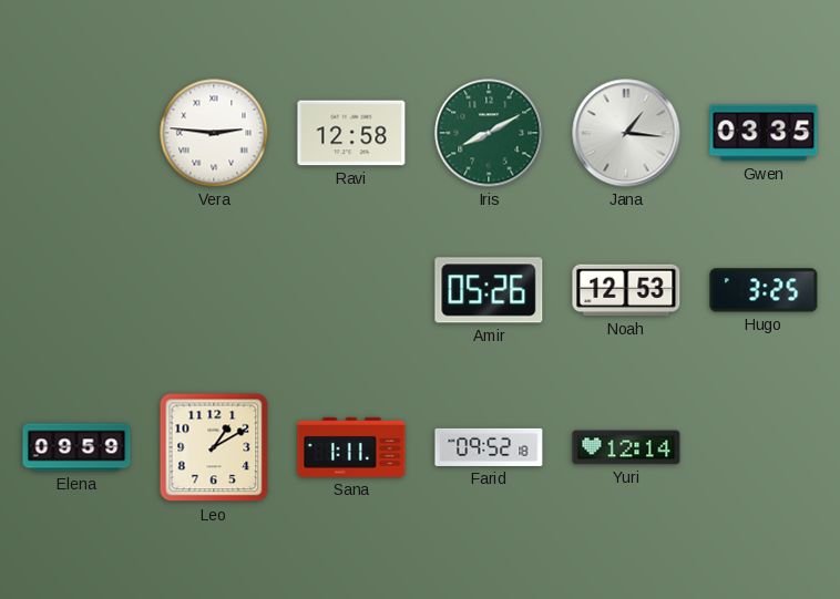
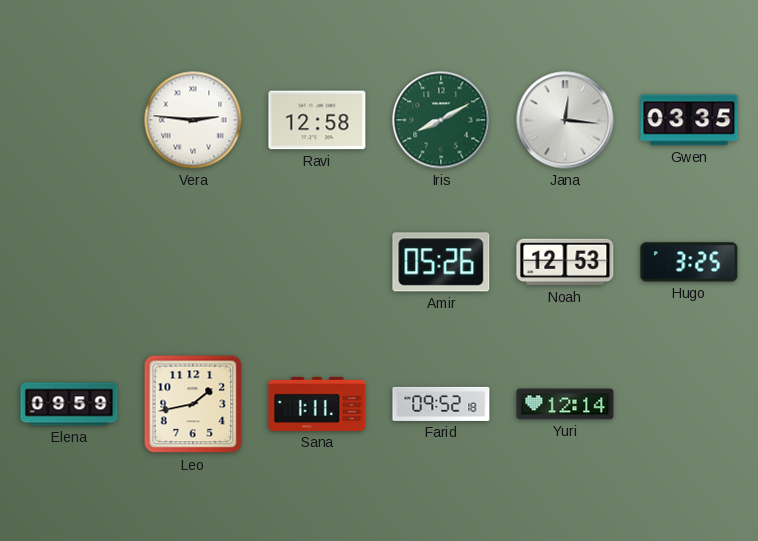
Jana: 1:16 -> 12:16 (565, 120)
Leo: 1:10 -> 1:43 (193, 404)
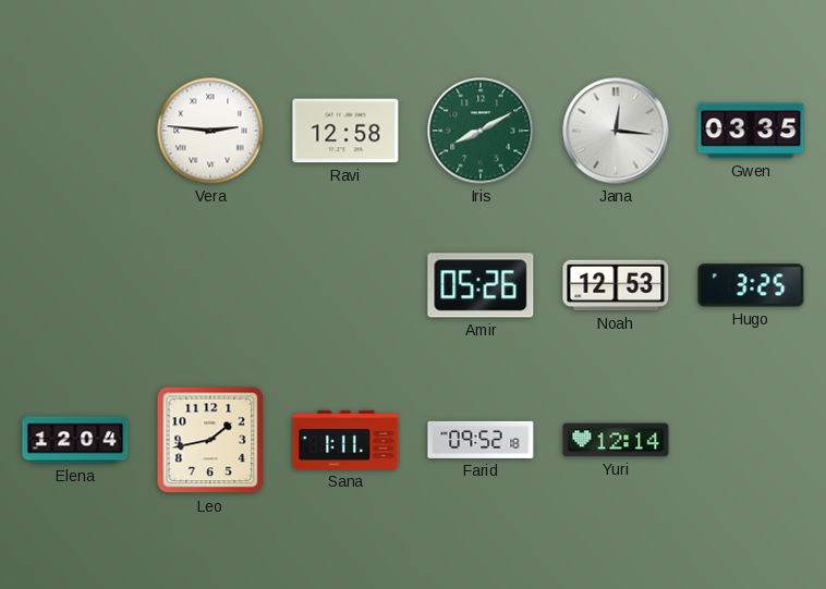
Elena: 09:59 -> 12:04 (75, 440)
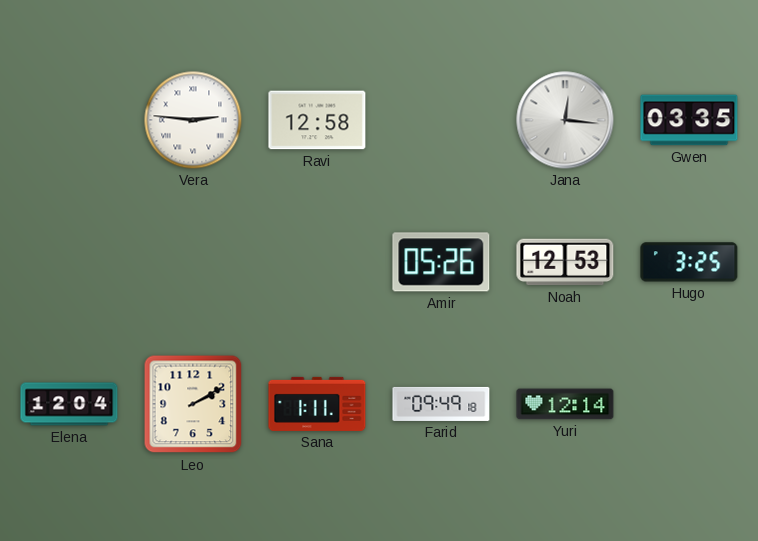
Iris: 8:10 -> none (481, 131)
Leo: 1:43 -> 2:10 (193, 404)
Farid: 09:52 -> 09:49 (441, 404)
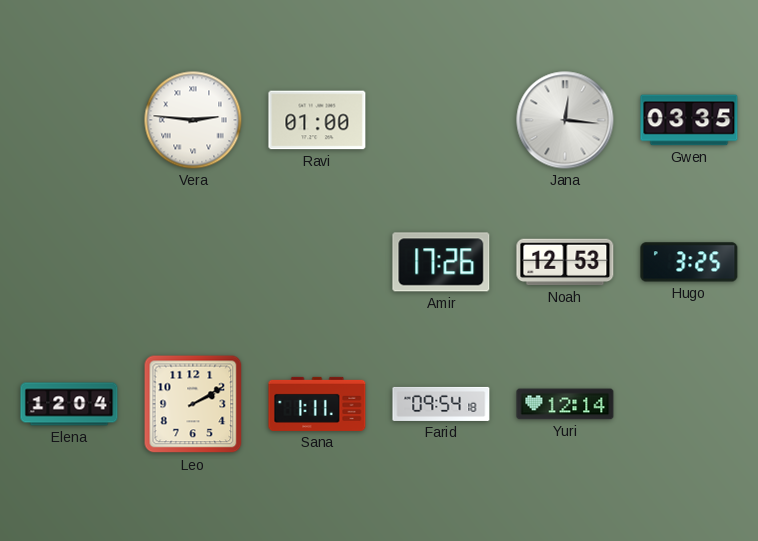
Ravi: 12:58 -> 01:00 (317, 120)
Amir: 05:26 -> 17:26 (441, 262)
Farid: 09:49 -> 09:54 (441, 404)
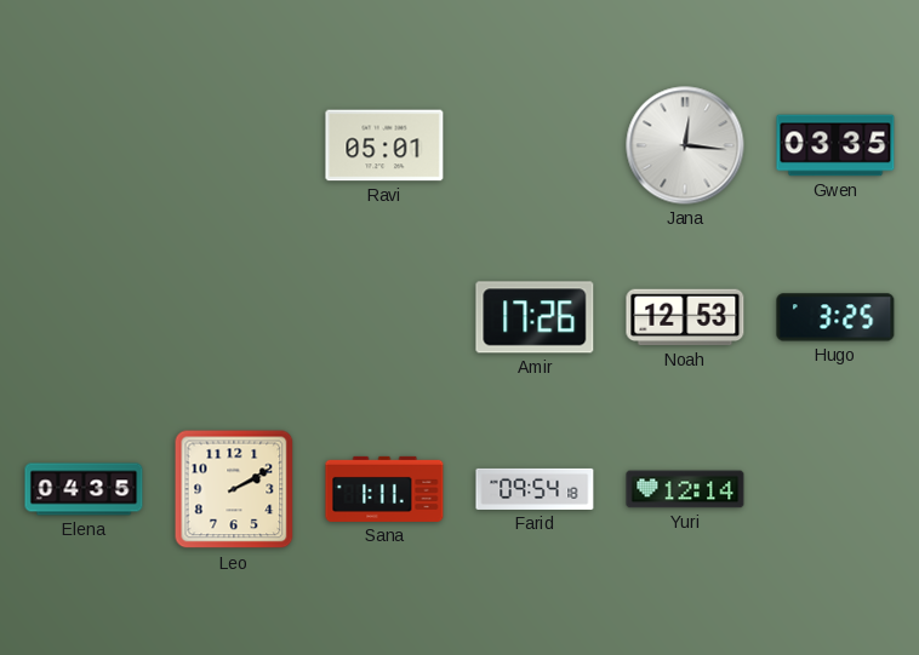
Vera: 2:46 -> none (193, 120)
Ravi: 01:00 -> 05:01 (384, 145)
Elena: 12:04 -> 04:35 (84, 489)
